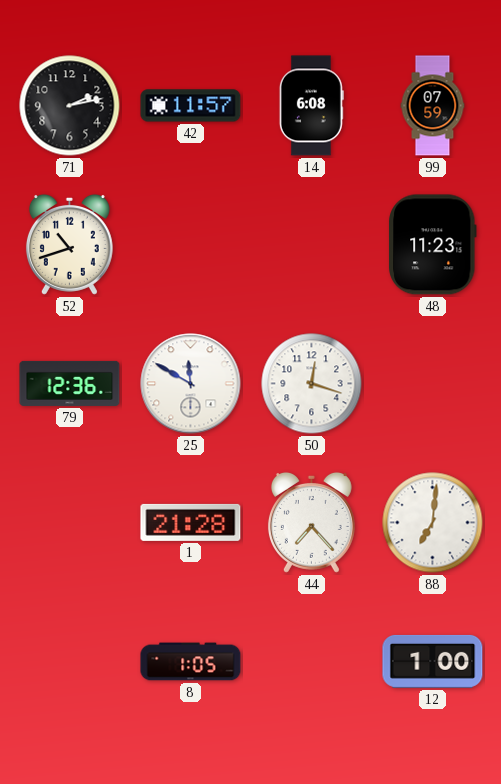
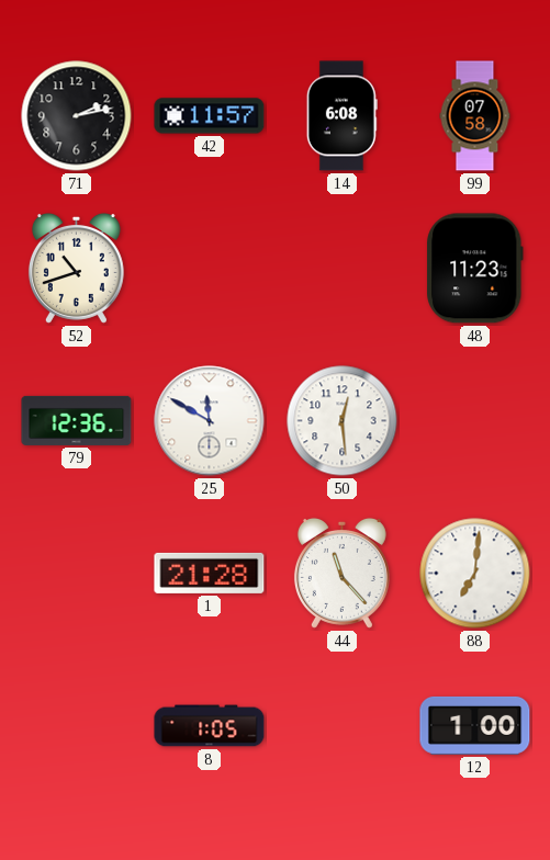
99: 07:59 -> 07:58 (475, 116)
50: 12:18 -> 12:29 (343, 421)
44: 7:23 -> 11:23 (341, 573)
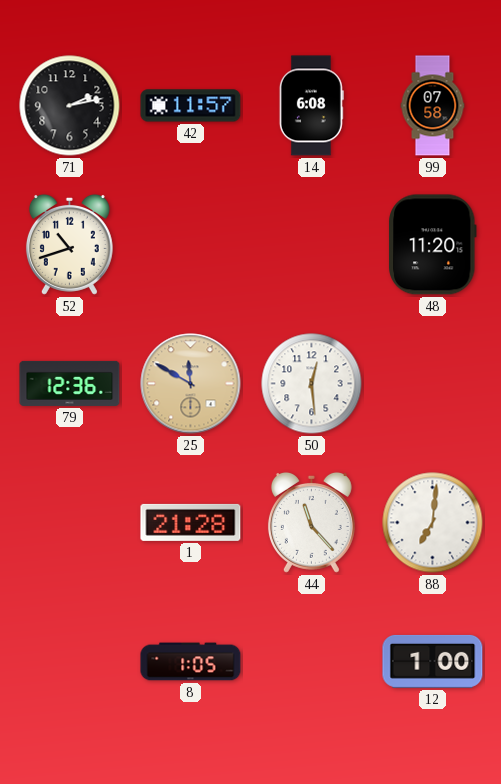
48: 11:23 -> 11:20 (433, 245)
25 dial: white -> champagne (191, 384)
